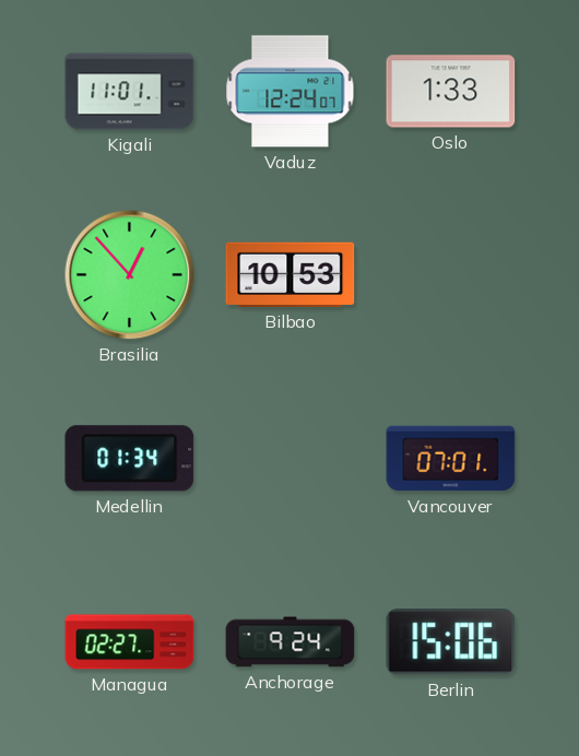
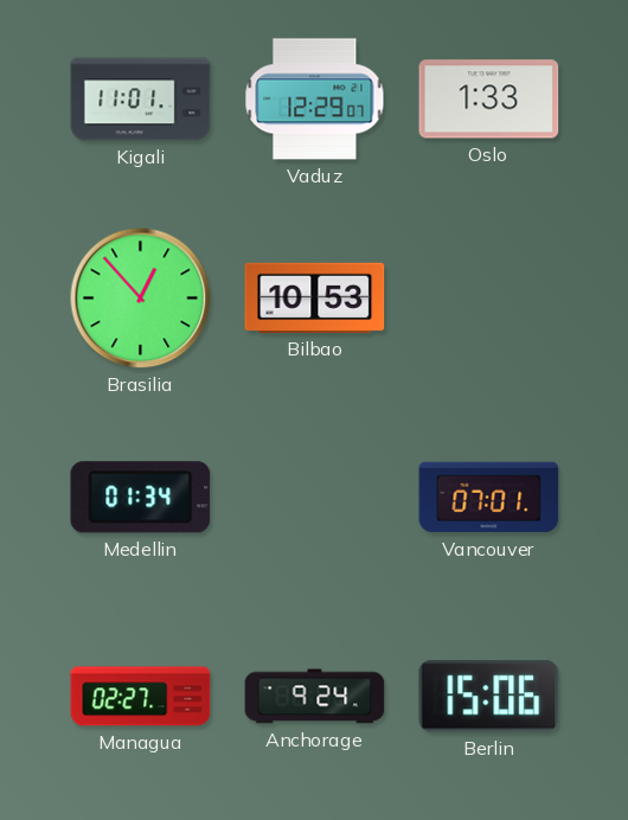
Vaduz: 12:24 -> 12:29 (315, 100)
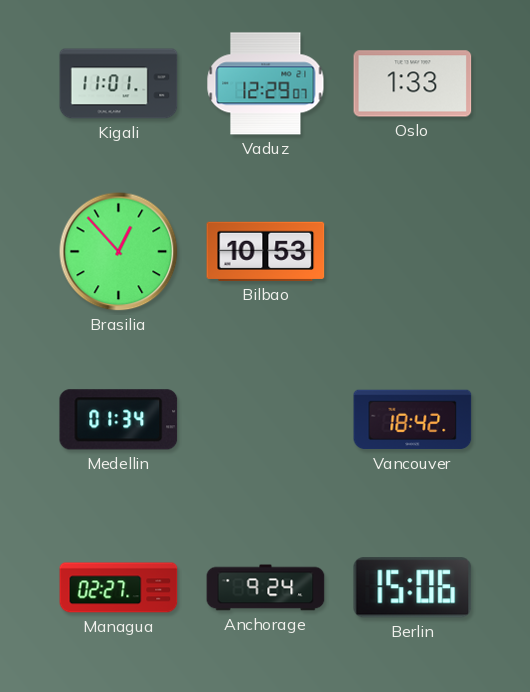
Vancouver: 07:01 -> 18:42 (413, 420)
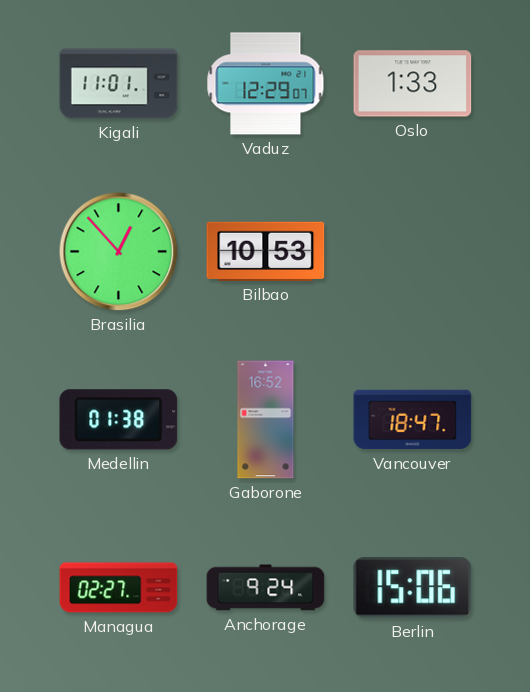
Medellin: 01:34 -> 01:38 (119, 420)
Gaborone: none -> 16:52 (266, 420)
Vancouver: 18:42 -> 18:47 (413, 420)
